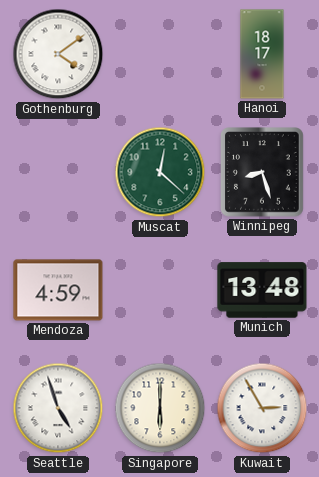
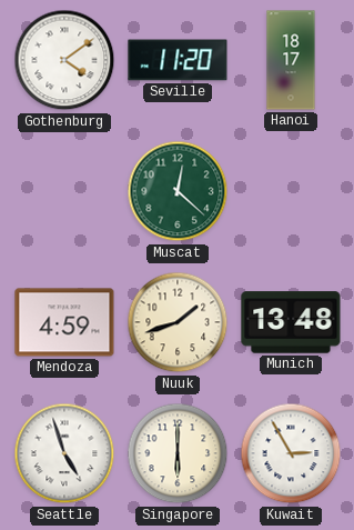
Seville: none -> 11:20 (178, 60)
Winnipeg: 8:27 -> none (262, 172)
Nuuk: none -> 1:42 (178, 322)
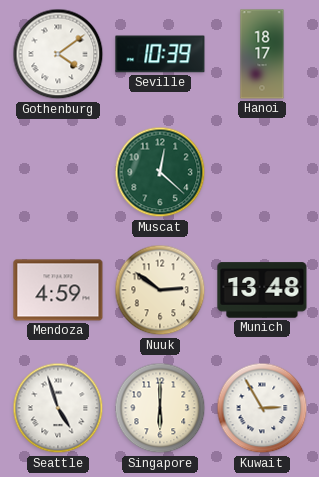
Seville: 11:20 -> 10:39 (160, 54)
Nuuk: 1:42 -> 2:51 (160, 290)
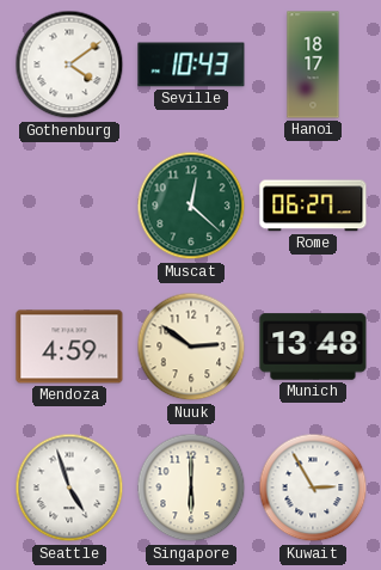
Seville: 10:39 -> 10:43 (191, 65)
Rome: none -> 06:27 (313, 206)
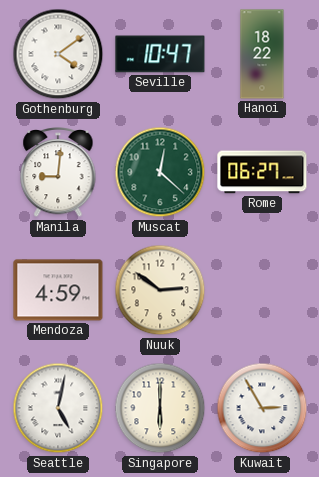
Seville: 10:43 -> 10:47 (160, 54)
Hanoi: 18:17 -> 18:22 (262, 54)
Manila: none -> 9:01 (58, 172)
Munich: 13:48 -> none (313, 347)
Seattle: 4:57 -> 5:02 (58, 408)
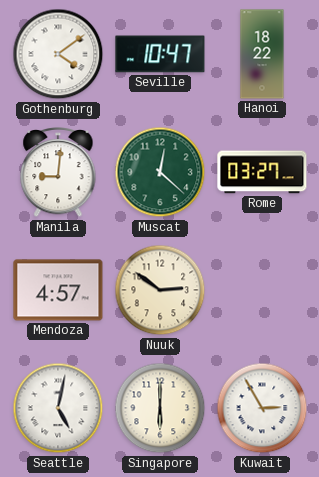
Rome: 06:27 -> 03:27 (262, 172)
Mendoza: 4:59 -> 4:57 (58, 290)
